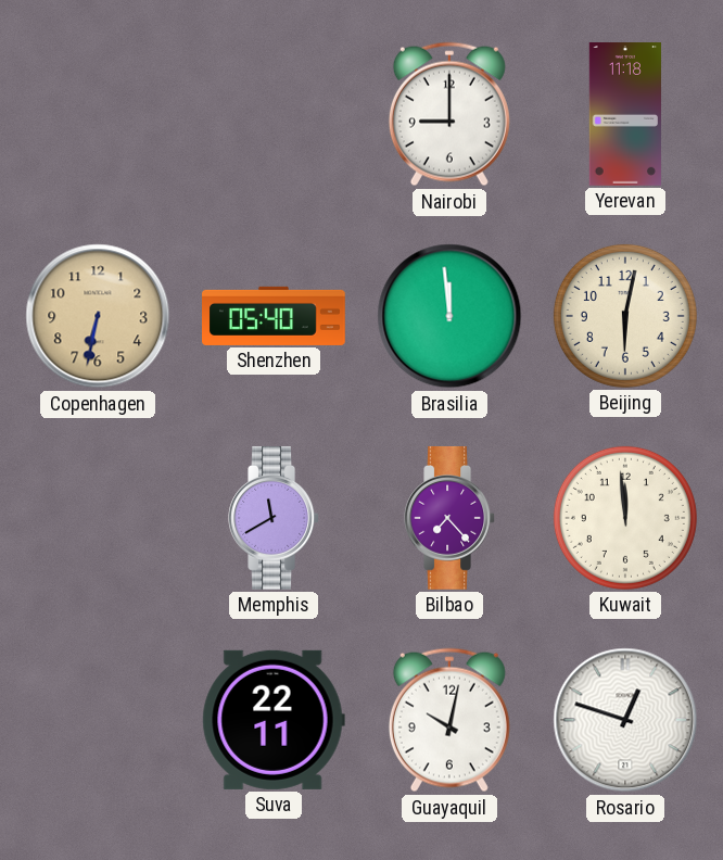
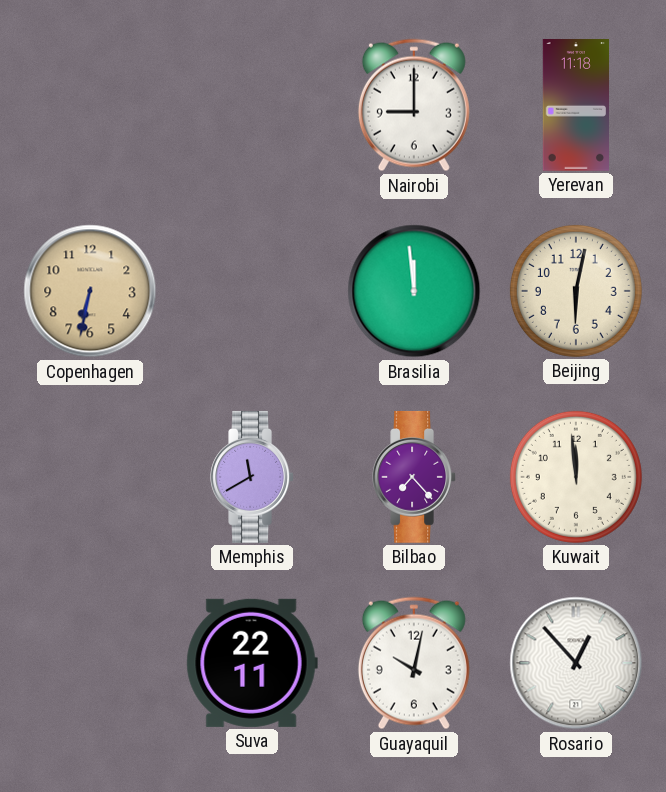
Shenzhen: 05:40 -> none (275, 316)
Rosario: 12:48 -> 12:53 (576, 663)
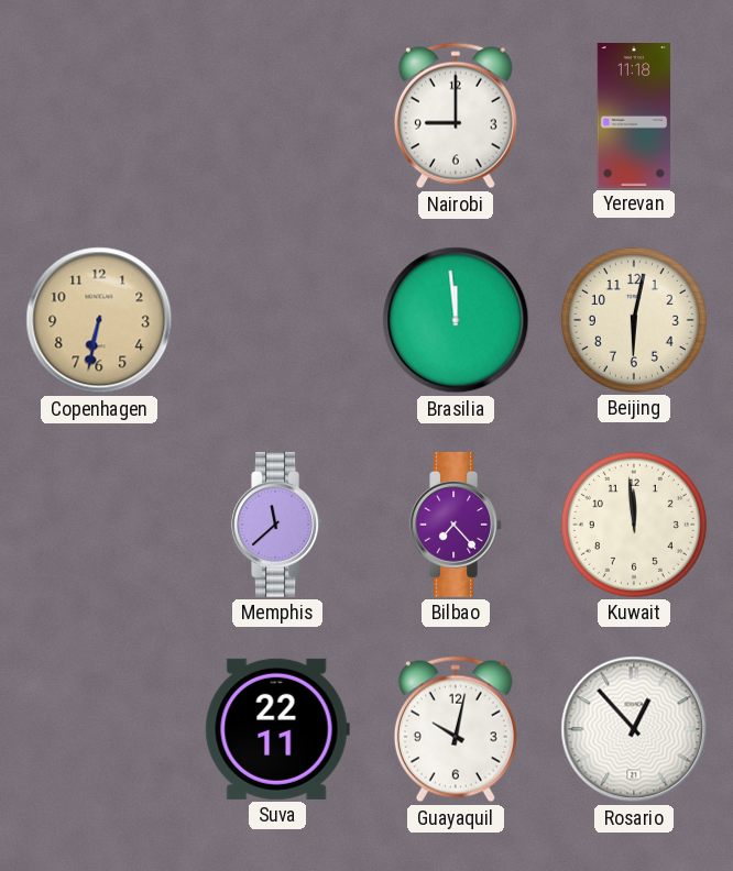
Memphis: 11:40 -> 11:38 (277, 525)
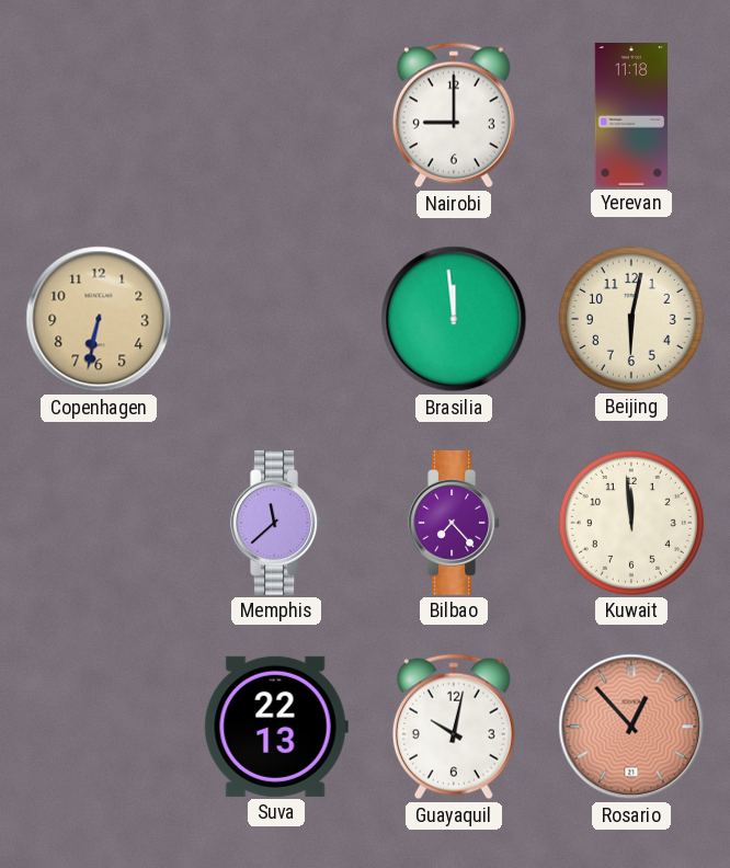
Suva: 22:11 -> 22:13 (276, 727)
Rosario dial: white -> salmon (631, 727)
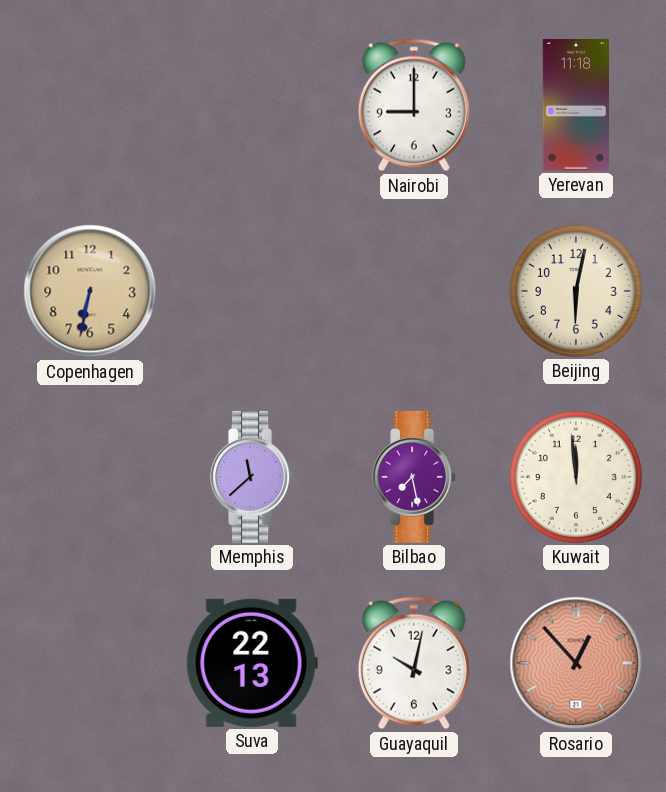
Brasilia: 11:59 -> none (454, 319)
Bilbao: 7:23 -> 7:28 (414, 477)
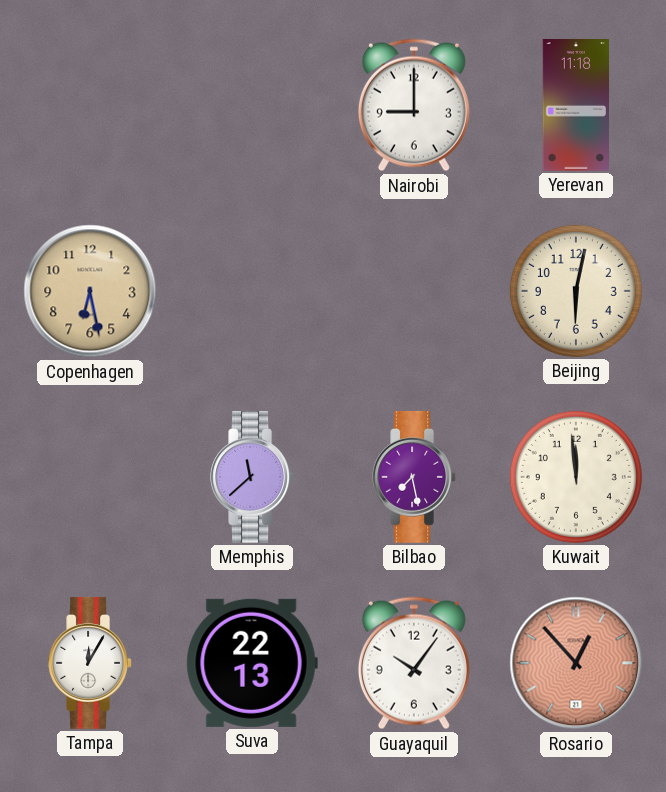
Copenhagen: 6:32 -> 6:28 (90, 291)
Tampa: none -> 12:05 (90, 663)
Guayaquil: 10:02 -> 10:06 (414, 663)
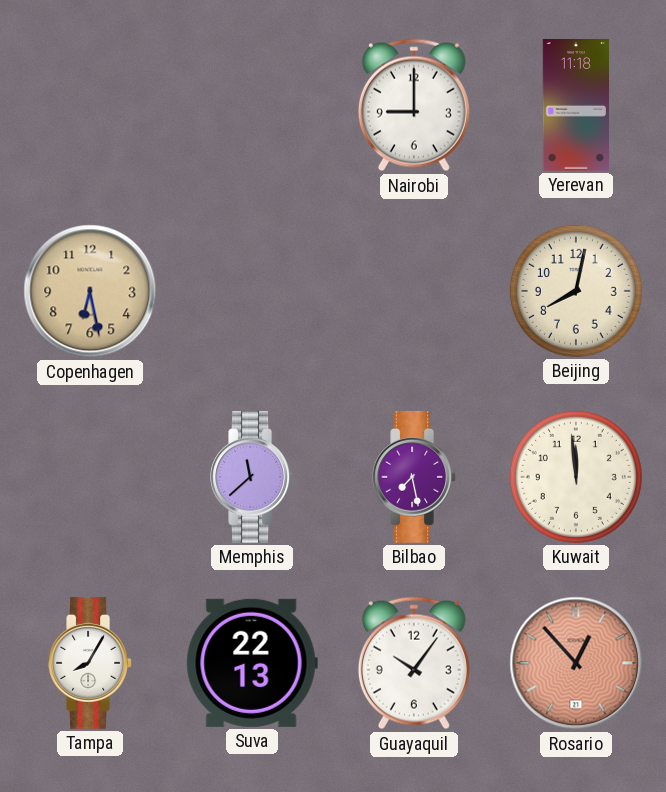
Beijing: 6:02 -> 8:02 (576, 291)
Tampa: 12:05 -> 8:05 (90, 663)
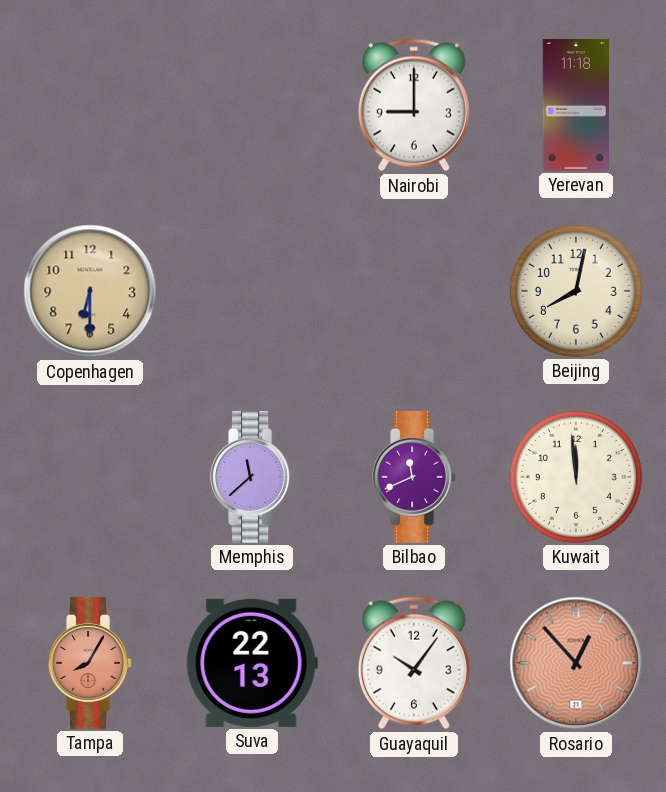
Copenhagen: 6:28 -> 6:30 (90, 291)
Bilbao: 7:28 -> 11:41 (414, 477)
Tampa dial: white -> salmon (90, 663)
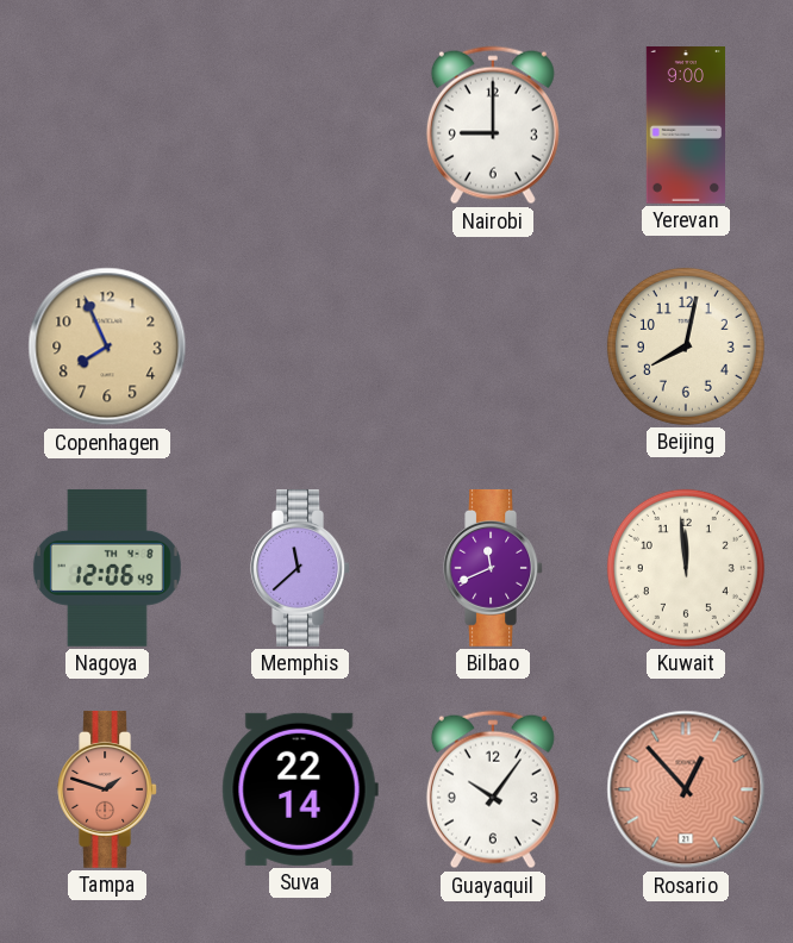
Yerevan: 11:18 -> 9:00 (685, 126)
Copenhagen: 6:30 -> 7:56 (107, 346)
Nagoya: none -> 12:06 (107, 568)
Tampa: 8:05 -> 1:48 (107, 789)
Suva: 22:13 -> 22:14 (300, 789)
